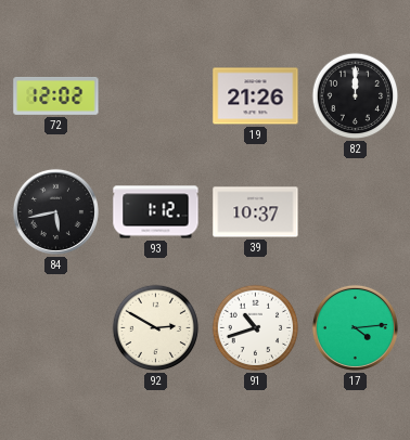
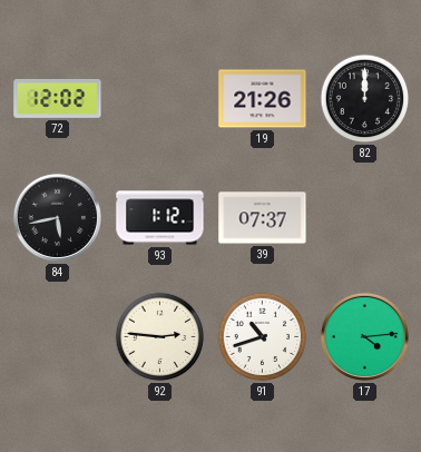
39: 10:37 -> 07:37 (263, 218)
92: 2:50 -> 2:46 (160, 337)
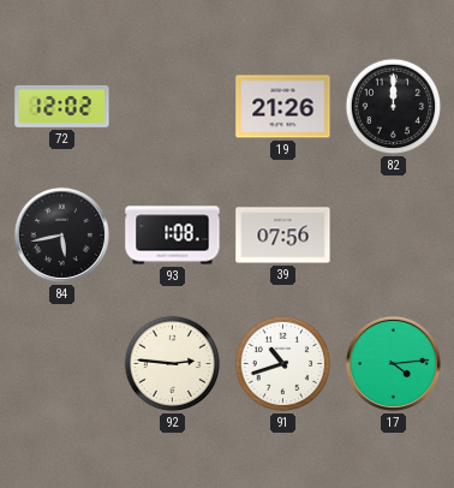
93: 1:12 -> 1:08 (173, 236)
39: 07:37 -> 07:56 (283, 236)
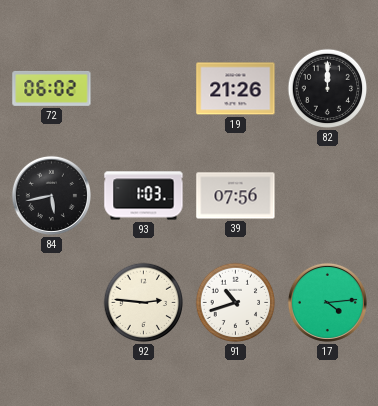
72: 12:02 -> 06:02 (52, 88)
93: 1:08 -> 1:03 (144, 196)
